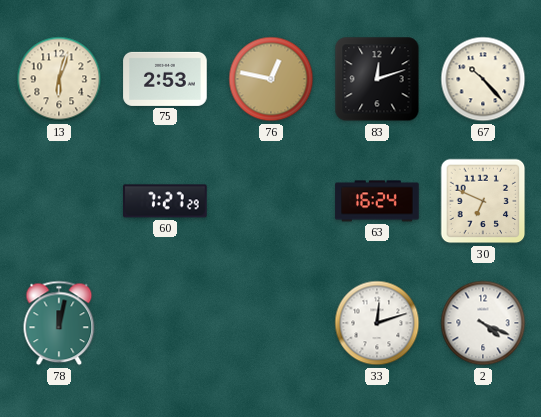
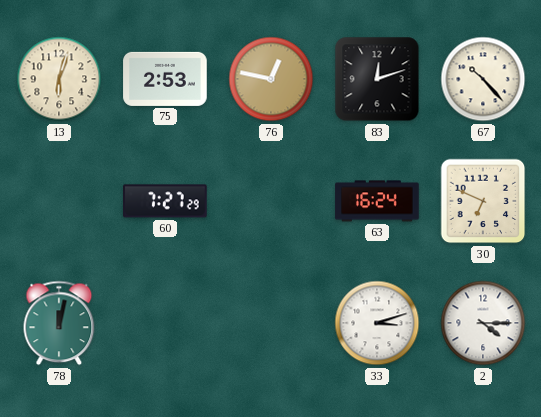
33: 12:12 -> 3:12 (377, 323)
2: 4:19 -> 4:15 (483, 323)
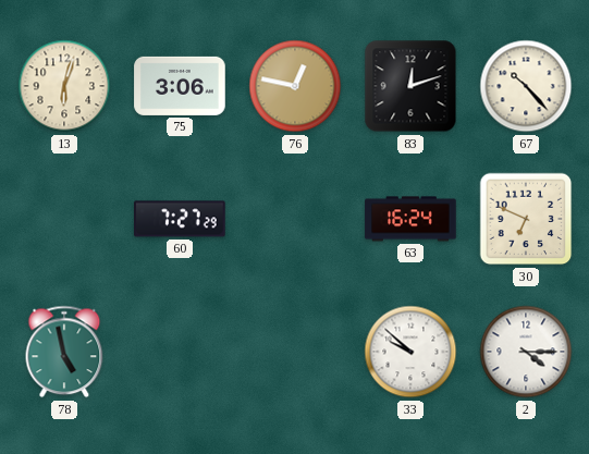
75: 2:53 -> 3:06 (180, 86)
78: 12:02 -> 4:58 (64, 352)
33: 3:12 -> 9:52 (410, 352)
